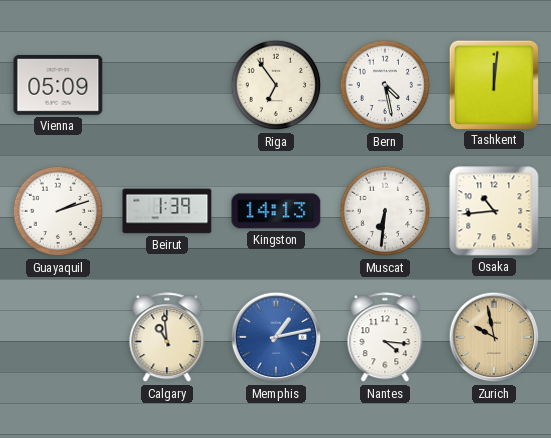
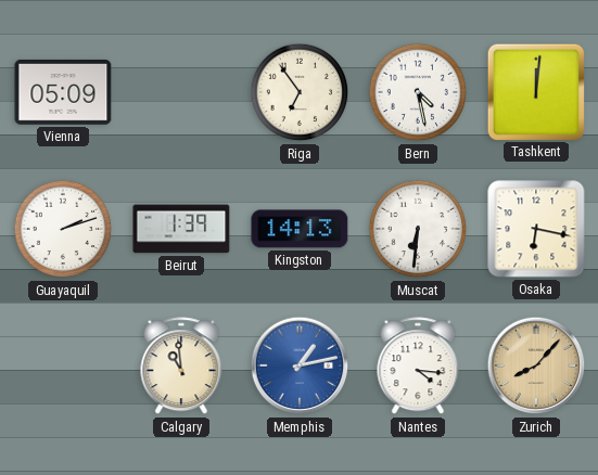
Osaka: 10:44 -> 6:17 (536, 229)
Zurich: 9:58 -> 8:07 (536, 365)
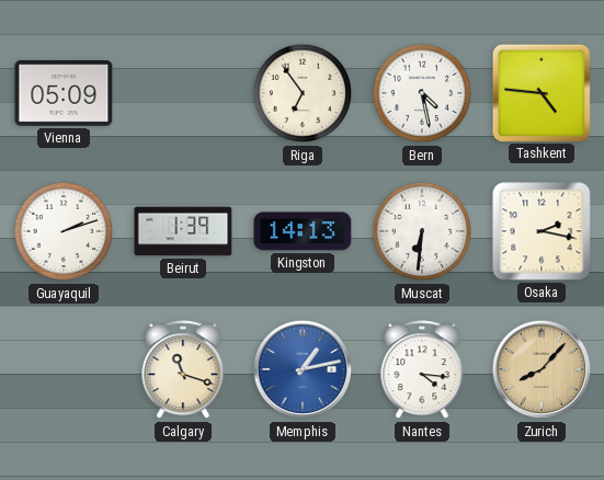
Tashkent: 12:01 -> 4:46 (542, 92)
Osaka: 6:17 -> 2:17 (542, 231)
Calgary: 10:59 -> 11:18 (183, 370)
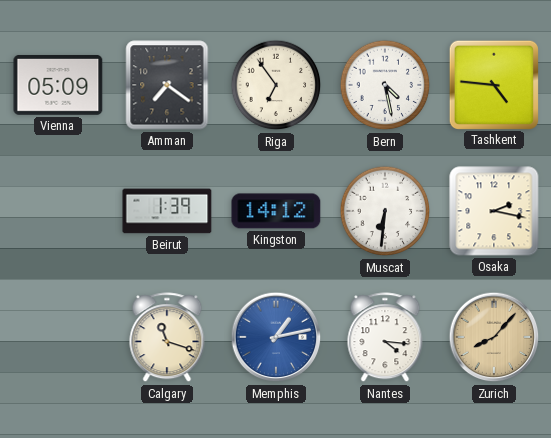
Amman: none -> 7:21 (167, 85)
Guayaquil: 2:12 -> none (64, 231)
Kingston: 14:13 -> 14:12 (276, 211)
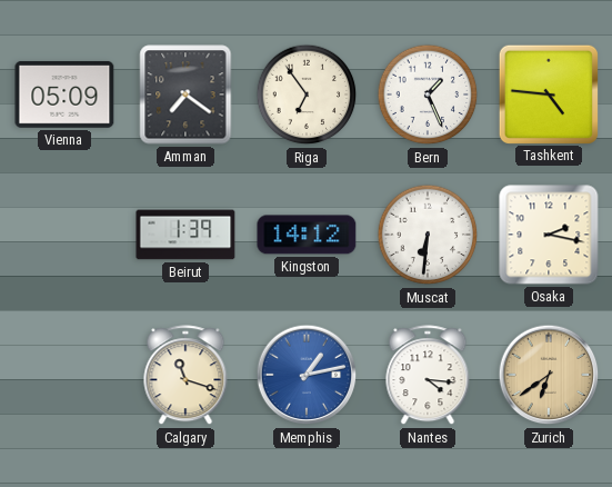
Bern: 4:28 -> 1:26 (428, 95)
Zurich: 8:07 -> 6:39 (549, 375)
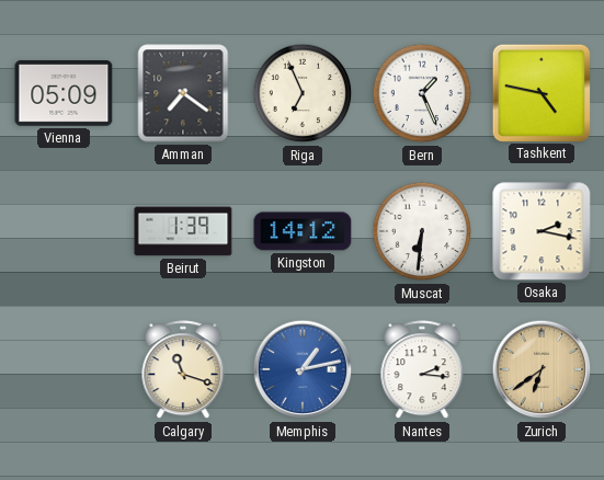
Riga: 6:54 -> 6:56 (303, 93)
Tashkent: 4:46 -> 4:47 (542, 92)
Nantes: 4:16 -> 2:16 (422, 370)
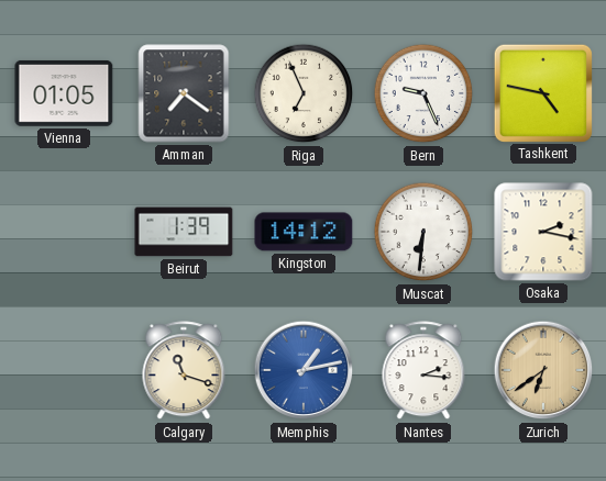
Vienna: 05:09 -> 01:05 (64, 93)
Bern: 1:26 -> 9:26 (423, 93)
